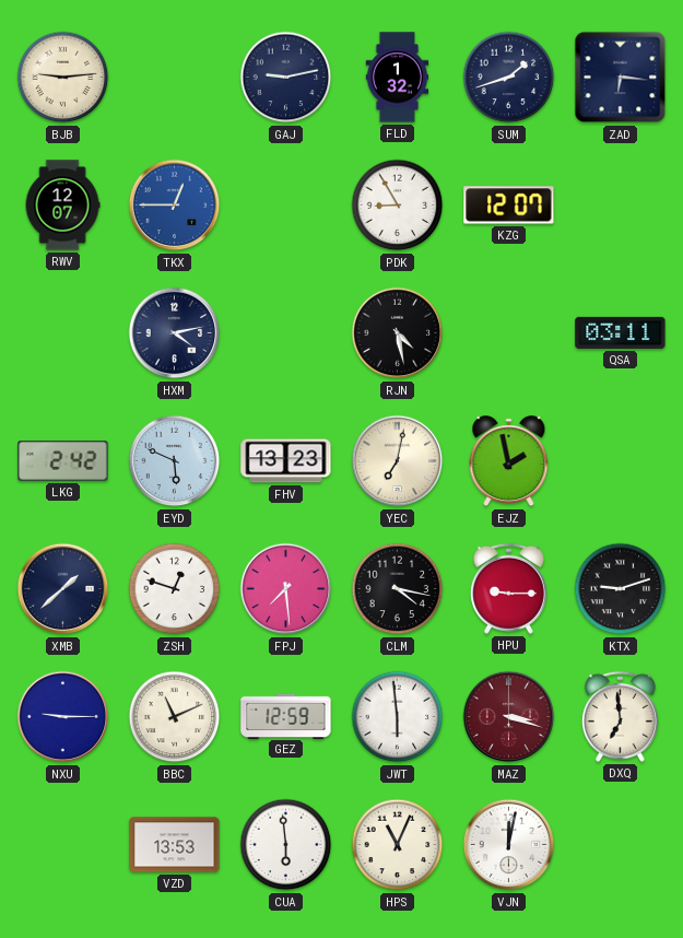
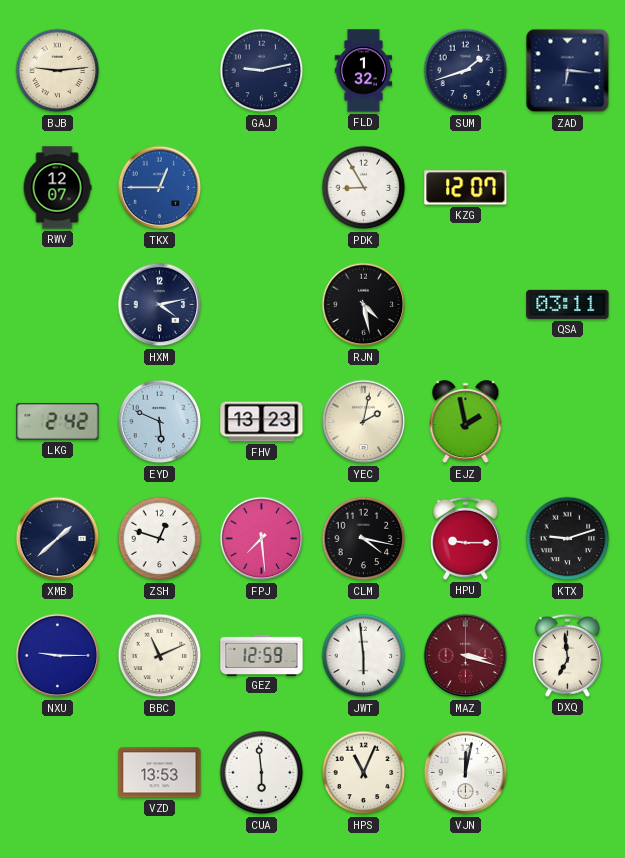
YEC: 7:02 -> 2:02 (364, 422)
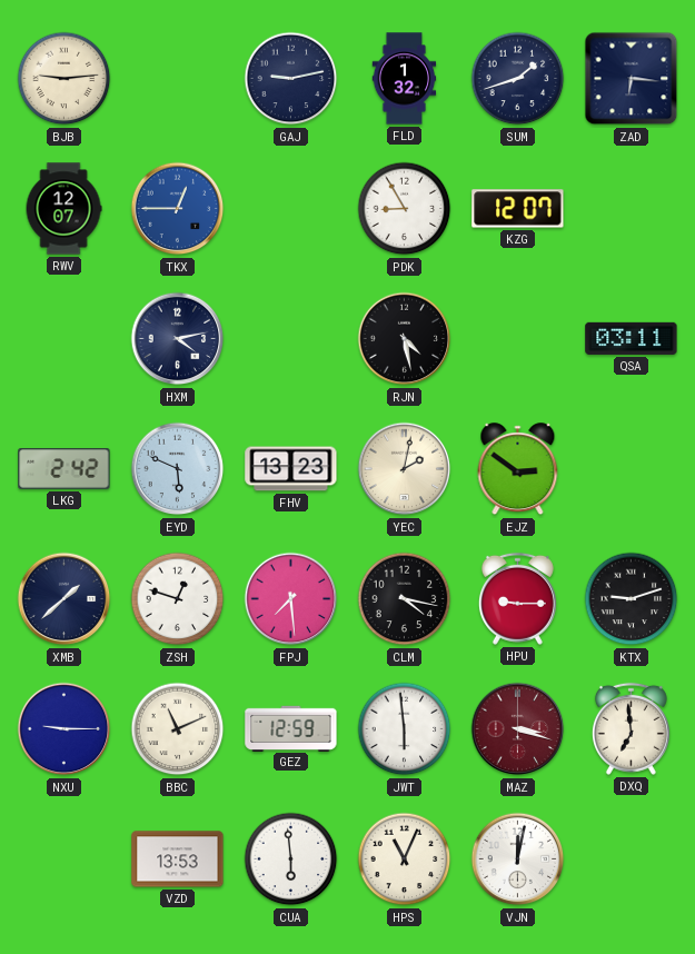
EJZ: 1:58 -> 2:51 (518, 469)
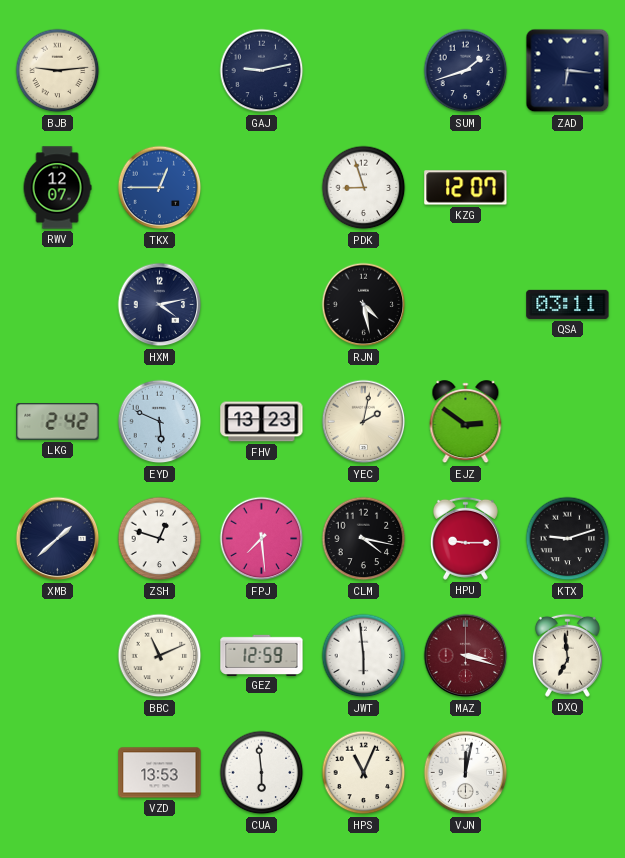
FLD: 1:32 -> none (405, 79)
PDK: 8:55 -> 8:57 (364, 188)
NXU: 9:15 -> none (64, 729)
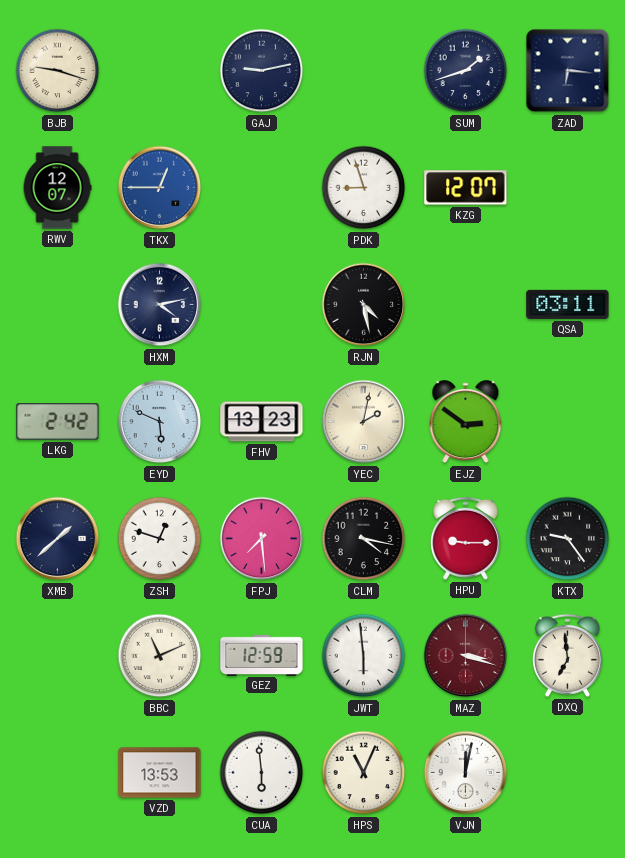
BJB: 9:14 -> 9:18 (58, 71)
KTX: 9:12 -> 9:24 (568, 539)
